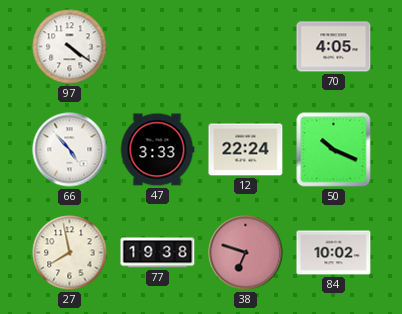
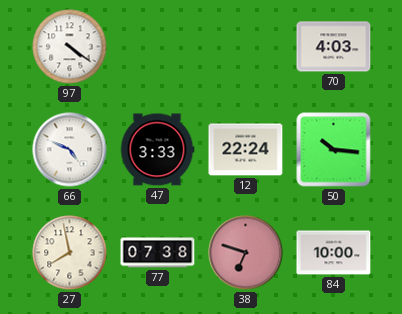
70: 4:05 -> 4:03 (334, 47)
66: 4:53 -> 4:49 (70, 150)
50: 10:19 -> 10:16 (334, 150)
77: 19:38 -> 07:38 (158, 253)
84: 10:02 -> 10:00 (334, 253)
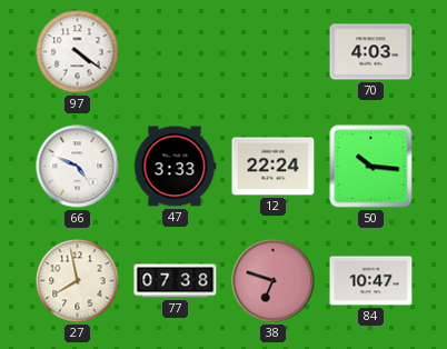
84: 10:00 -> 10:47 (371, 281)
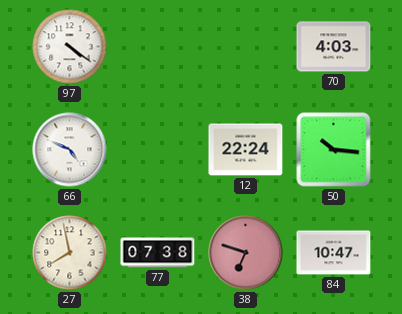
47: 3:33 -> none (175, 167)
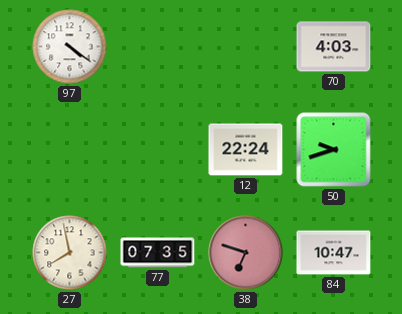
66: 4:49 -> none (70, 150)
50: 10:16 -> 9:42 (334, 150)
77: 07:38 -> 07:35 (158, 253)
